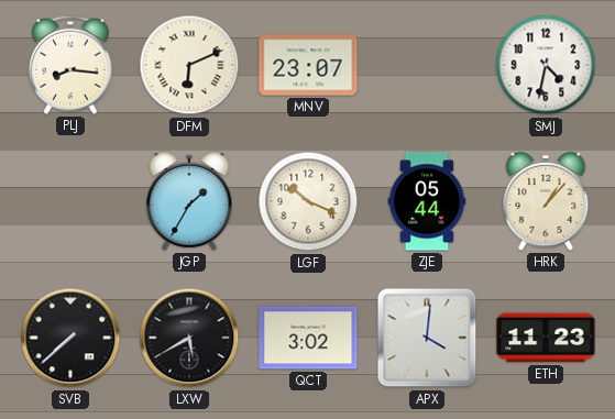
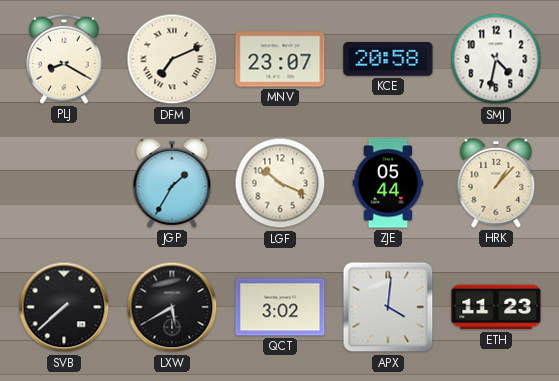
PLJ: 8:16 -> 8:20 (64, 59)
DFM: 6:11 -> 7:11 (172, 59)
KCE: none -> 20:58 (388, 60)
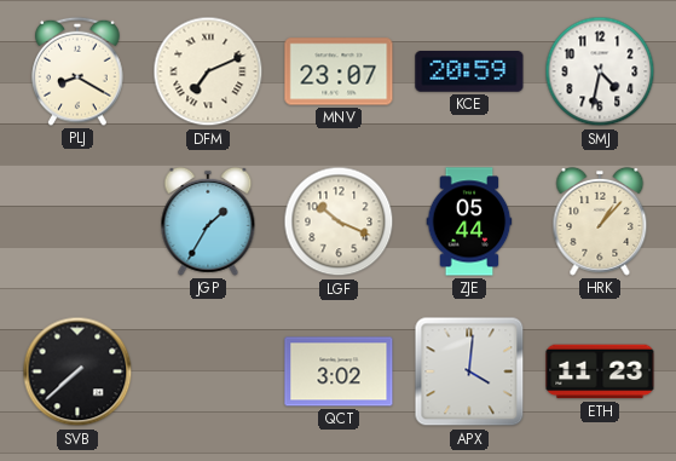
KCE: 20:58 -> 20:59 (469, 73)
LXW: 5:40 -> none (172, 307)
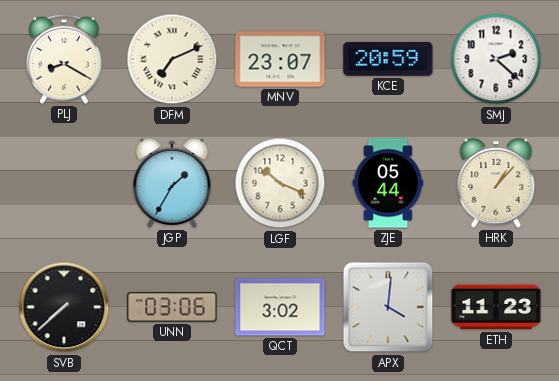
SMJ: 4:32 -> 2:22 (496, 59)
UNN: none -> 03:06 (172, 307)
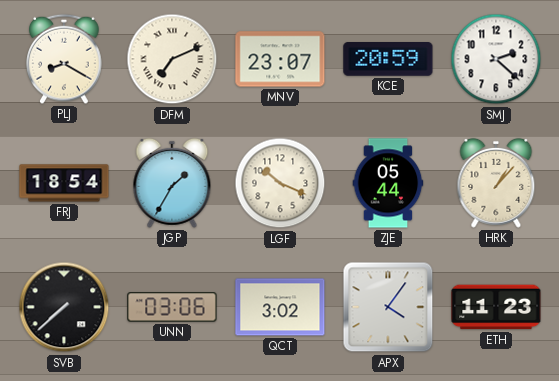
FRJ: none -> 18:54 (64, 183)
APX: 4:01 -> 4:06 (388, 307)
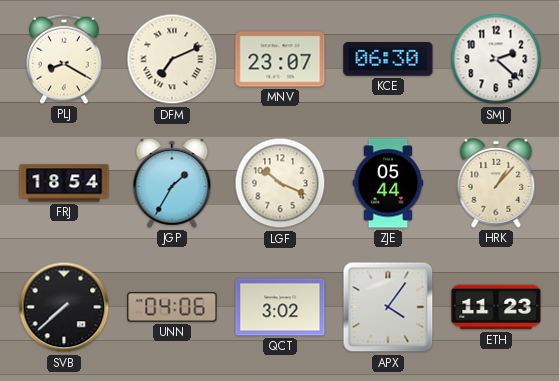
KCE: 20:59 -> 06:30 (388, 60)
UNN: 03:06 -> 04:06 (172, 307)
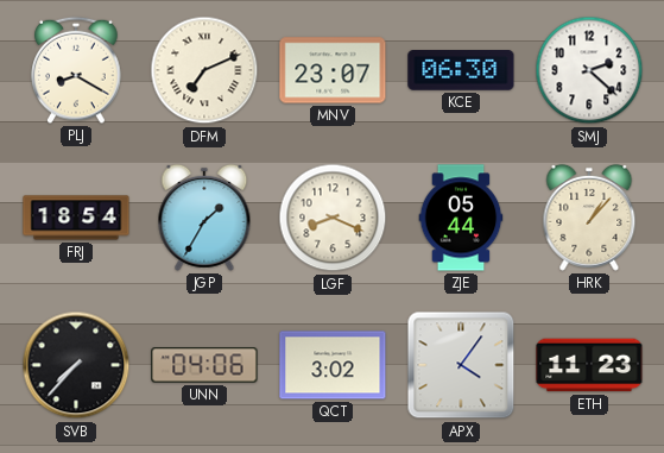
LGF: 10:19 -> 8:19 (333, 218)
SVB: 7:38 -> 7:37 (76, 365)
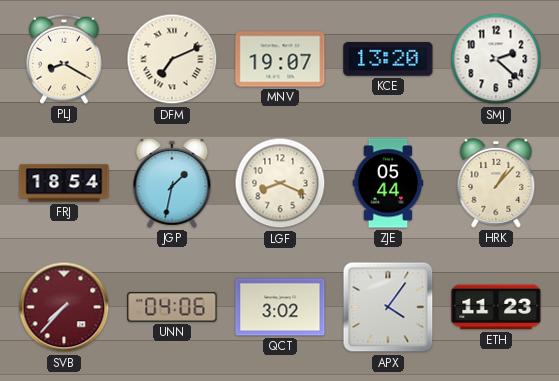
MNV: 23:07 -> 19:07 (280, 59)
KCE: 06:30 -> 13:20 (388, 60)
JGP: 1:35 -> 1:32 (172, 183)
SVB dial: black -> burgundy (64, 307)
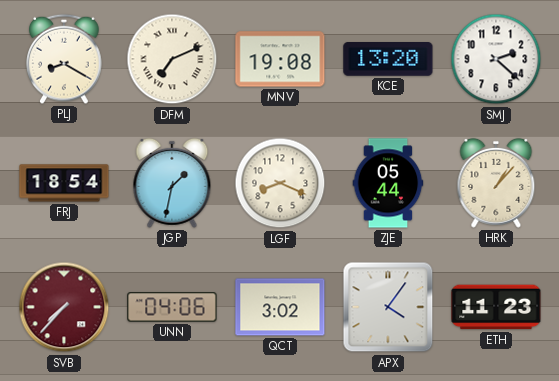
MNV: 19:07 -> 19:08 (280, 59)
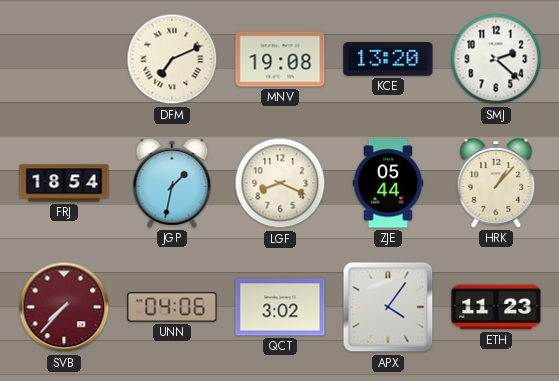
PLJ: 8:20 -> none (64, 59)
